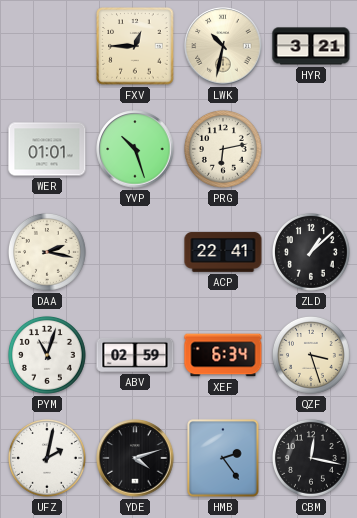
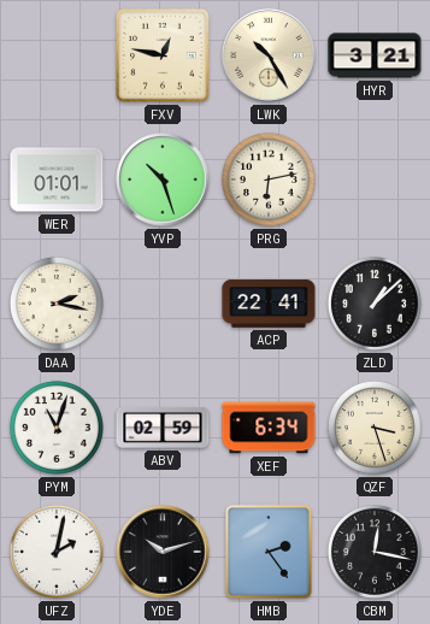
FXV: 12:45 -> 12:47 (163, 55)
LWK: 10:32 -> 10:25 (269, 55)
YDE: 4:12 -> 10:12 (163, 552)
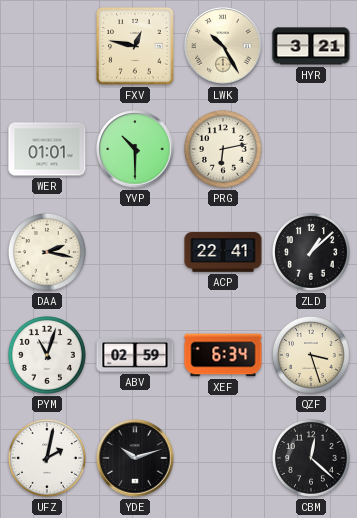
YVP: 10:27 -> 10:30 (135, 149)
HMB: 2:24 -> none (269, 552)
CBM: 12:17 -> 12:22 (311, 458)
